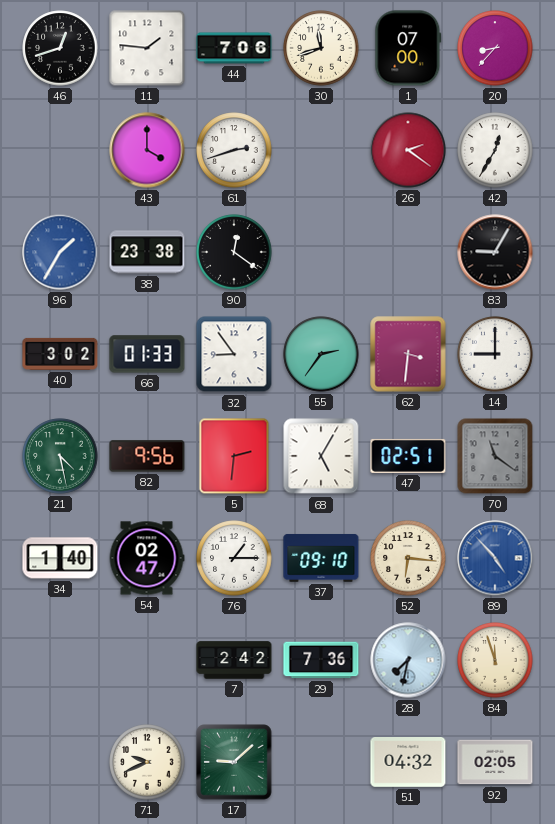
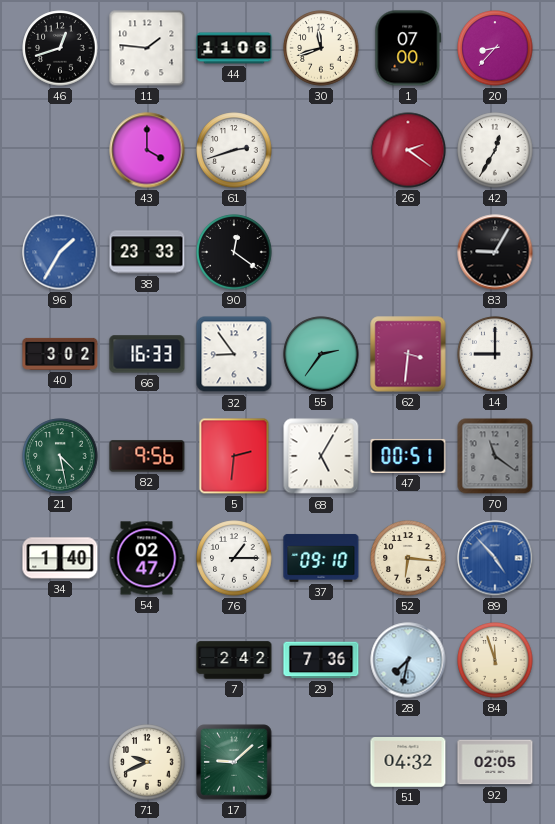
44: 7:06 -> 11:06 (234, 48)
38: 23:38 -> 23:33 (147, 252)
66: 01:33 -> 16:33 (147, 354)
47: 02:51 -> 00:51 (408, 456)
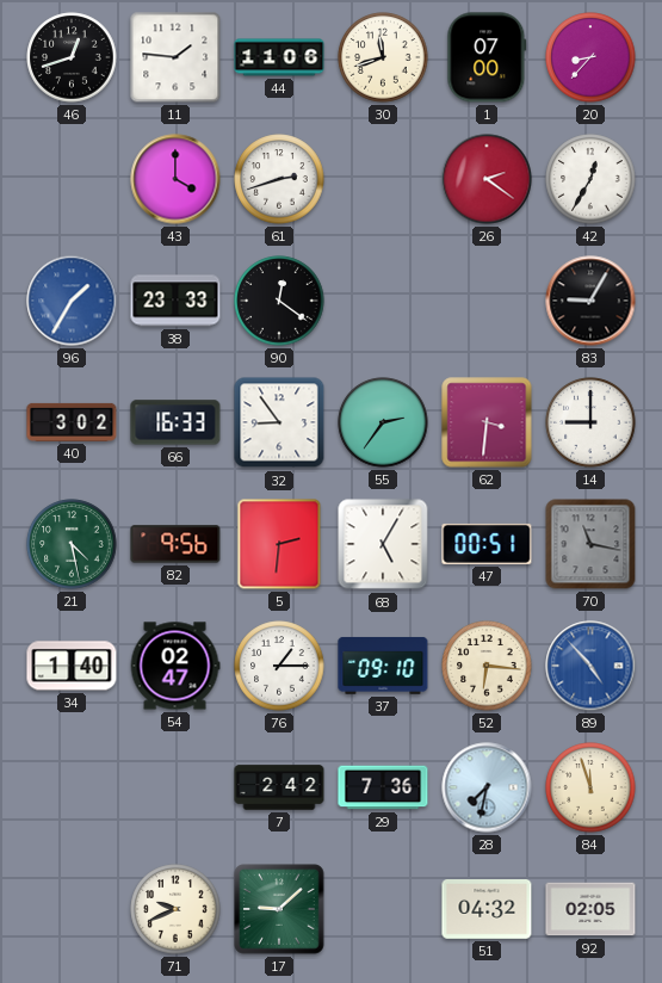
70: 11:21 -> 11:17 (590, 544)
